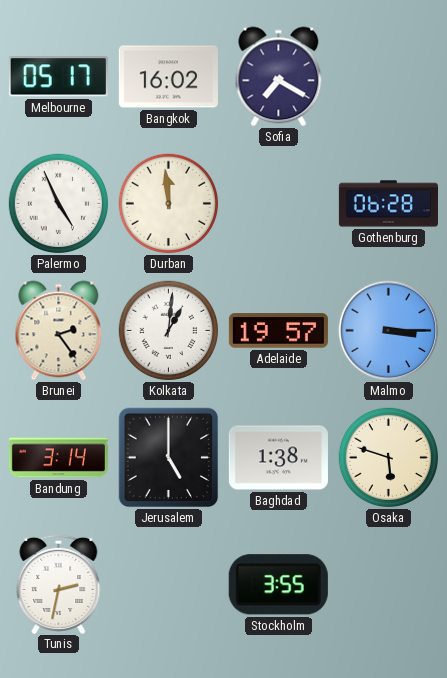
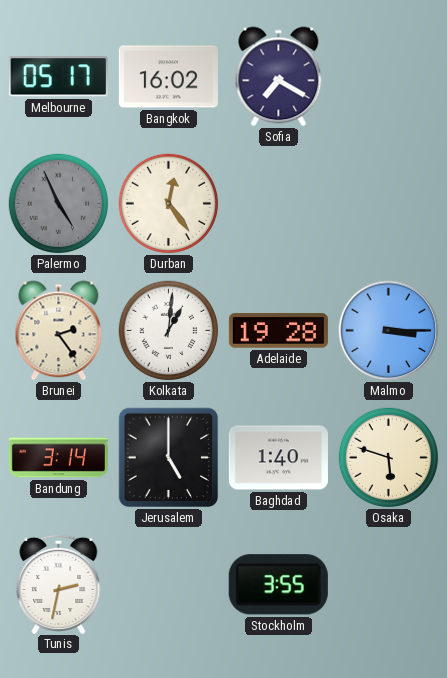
Palermo dial: white -> grey (59, 204)
Durban: 11:59 -> 12:24 (169, 204)
Gothenburg: 06:28 -> none (388, 204)
Adelaide: 19:57 -> 19:28 (278, 331)
Baghdad: 1:38 -> 1:40 (278, 458)
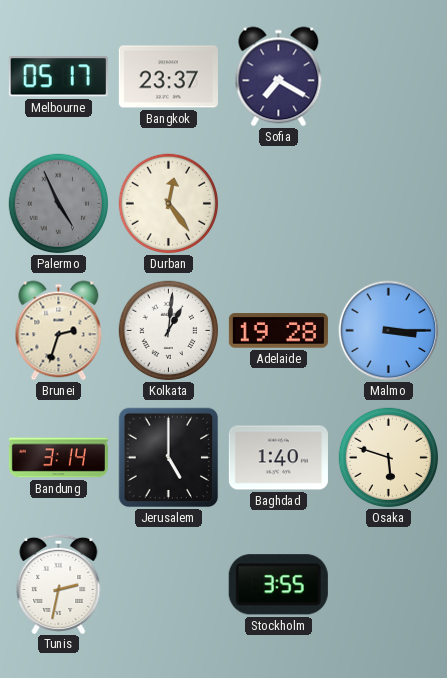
Bangkok: 16:02 -> 23:37 (168, 77)
Brunei: 2:24 -> 2:33 (59, 331)
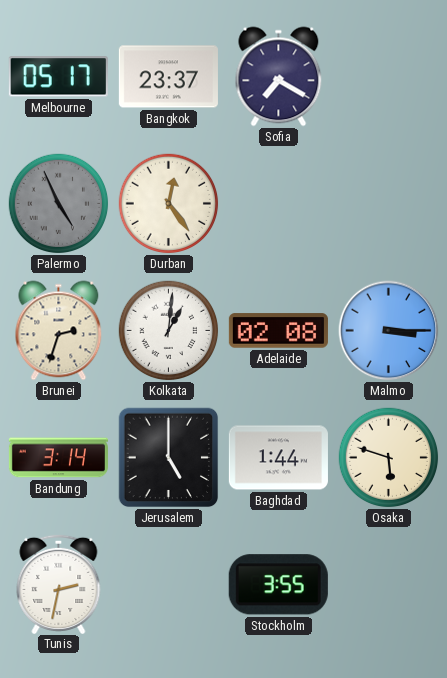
Adelaide: 19:28 -> 02:08 (278, 331)
Baghdad: 1:40 -> 1:44 (278, 458)
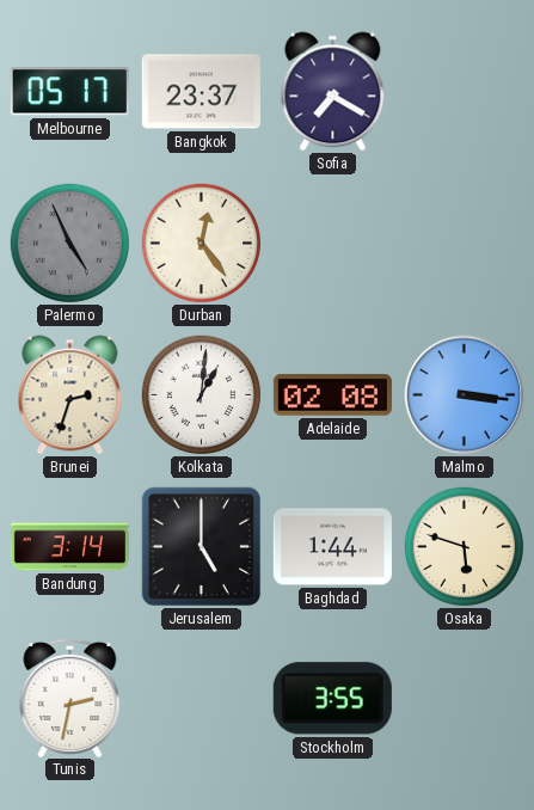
Malmo: 3:15 -> 3:16 (465, 395)
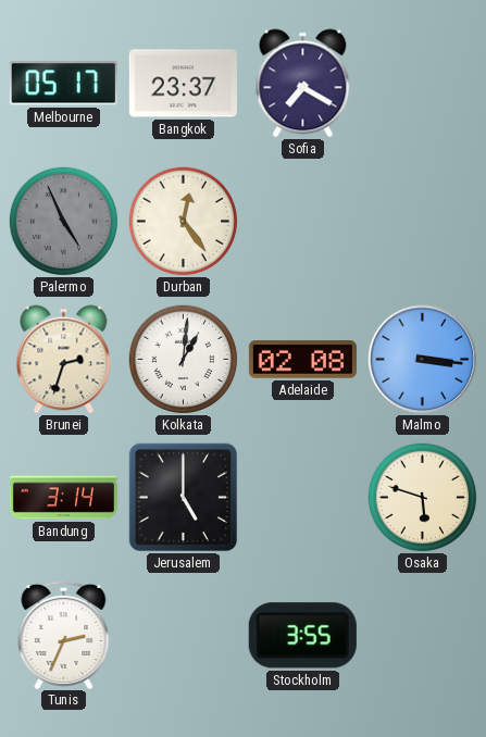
Baghdad: 1:44 -> none (332, 547)
Tunis: 2:32 -> 2:34 (64, 634)
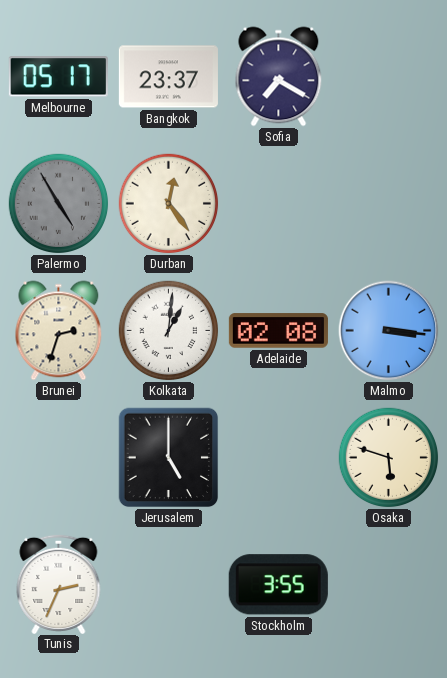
Palermo: 4:56 -> 4:55 (59, 204)
Bandung: 3:14 -> none (63, 498)
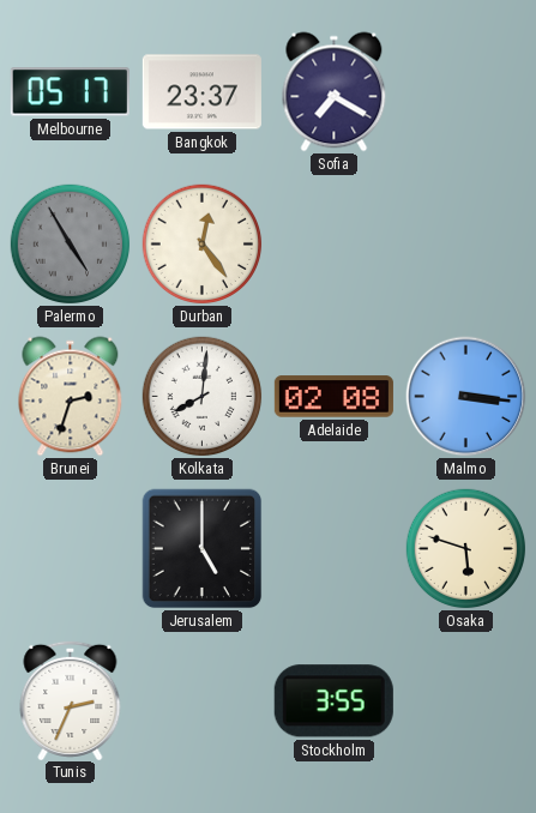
Kolkata: 1:01 -> 8:01 (203, 397)
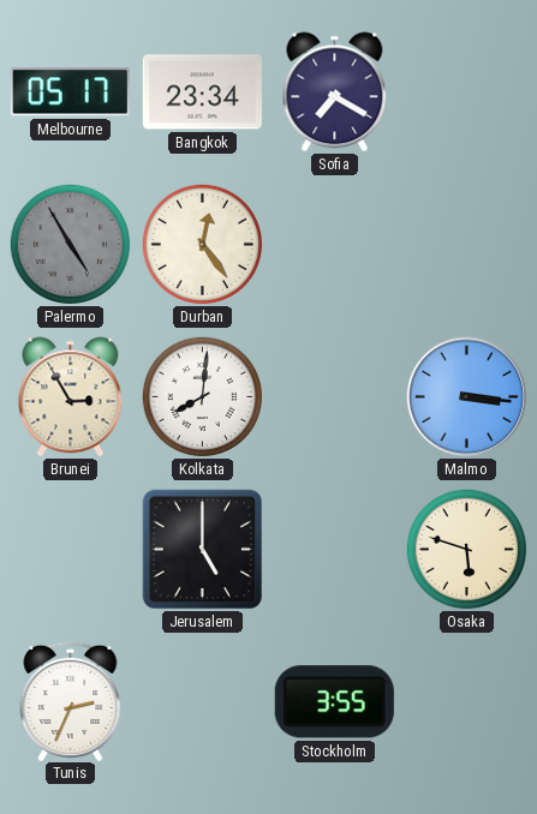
Bangkok: 23:37 -> 23:34 (202, 92)
Brunei: 2:33 -> 2:55 (71, 397)
Adelaide: 02:08 -> none (333, 397)
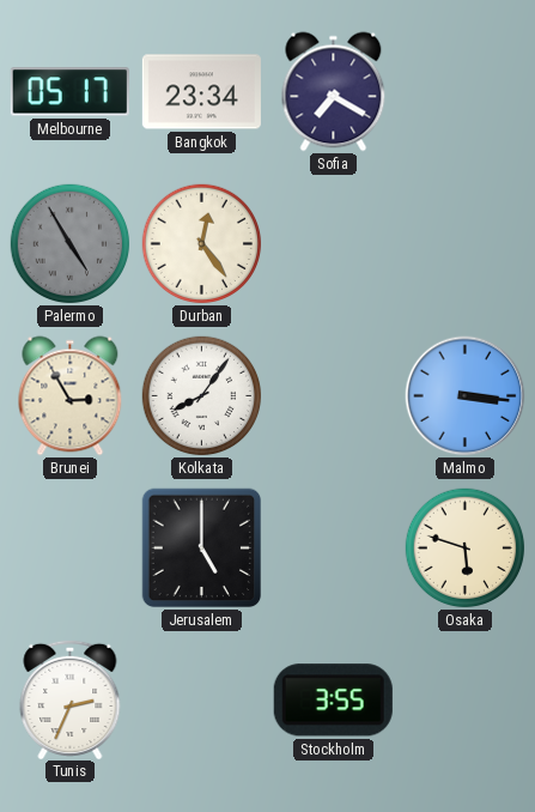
Kolkata: 8:01 -> 8:06 (202, 396)
